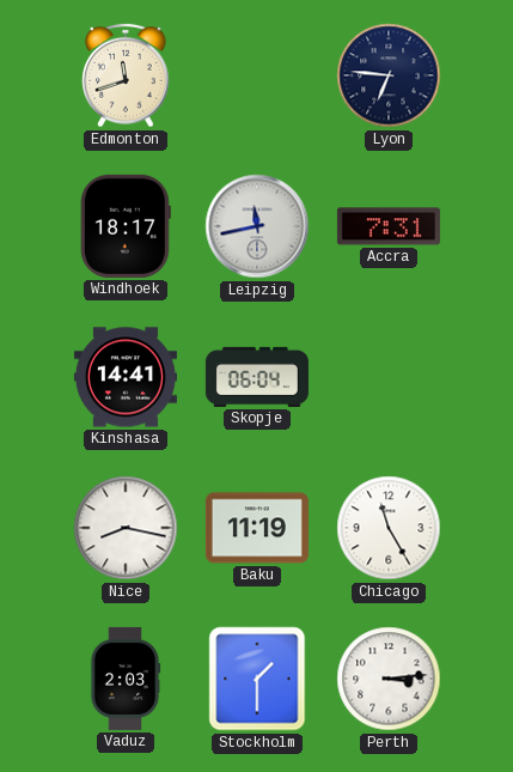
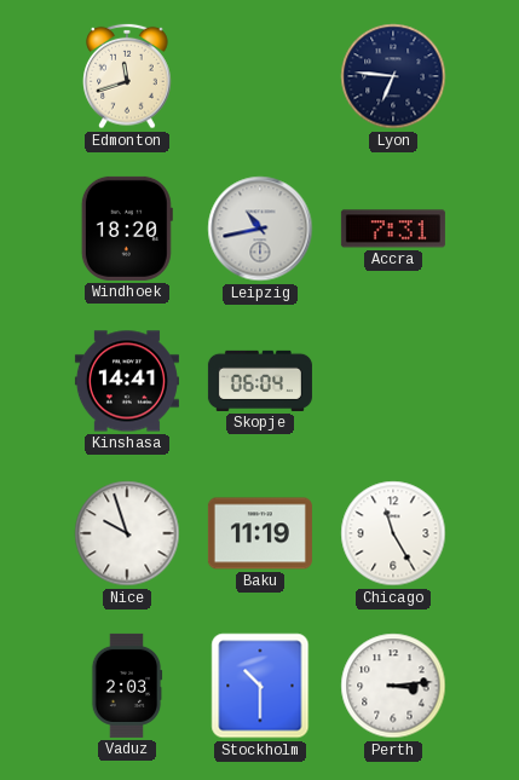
Windhoek: 18:17 -> 18:20 (127, 229)
Leipzig: 11:43 -> 10:43 (260, 229)
Nice: 8:17 -> 9:57 (127, 533)
Stockholm: 1:30 -> 10:30 (260, 686)
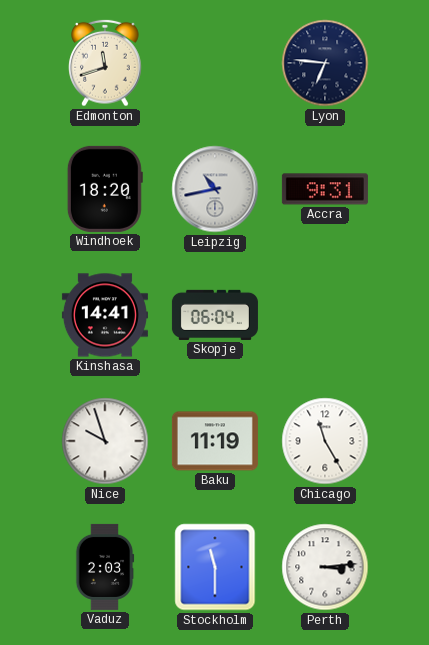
Accra: 7:31 -> 9:31 (325, 189)
Stockholm: 10:30 -> 11:30 (215, 567)
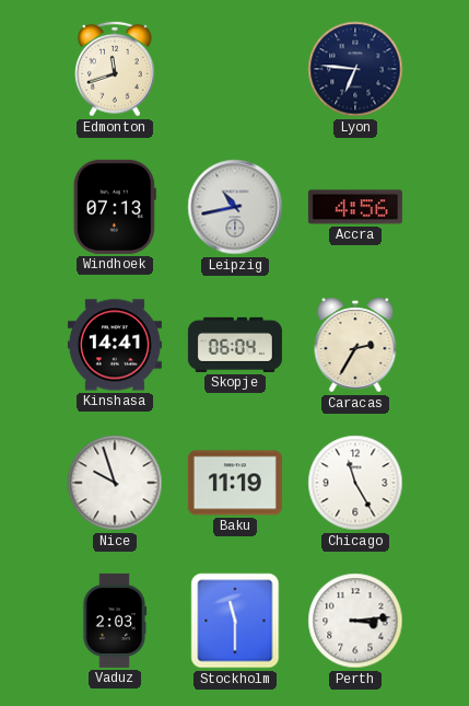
Windhoek: 18:20 -> 07:13 (115, 207)
Accra: 9:31 -> 4:56 (355, 207)
Caracas: none -> 2:35 (355, 345)
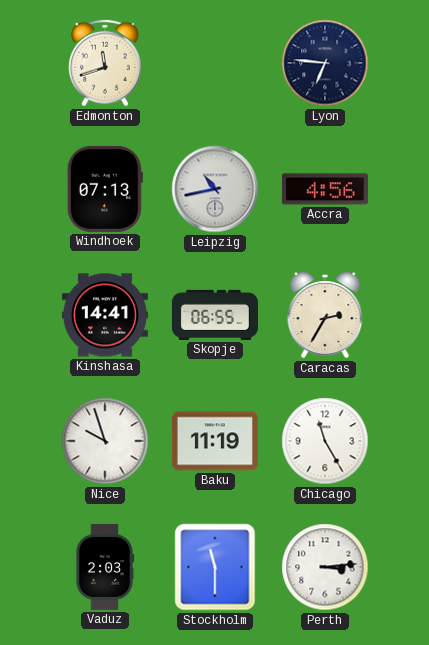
Skopje: 06:04 -> 06:55 (215, 315)
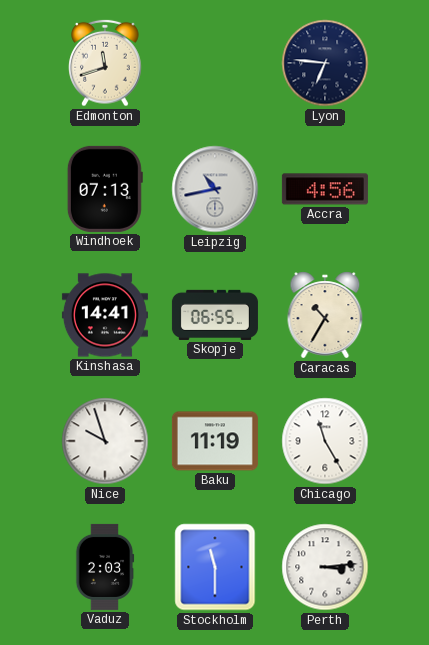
Caracas: 2:35 -> 10:35 (325, 315)
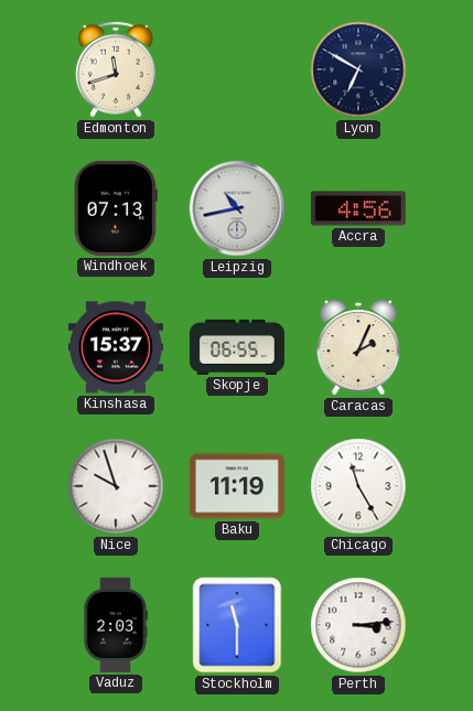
Lyon: 6:46 -> 6:50 (358, 69)
Kinshasa: 14:41 -> 15:37 (116, 347)
Caracas: 10:35 -> 2:04 (358, 347)
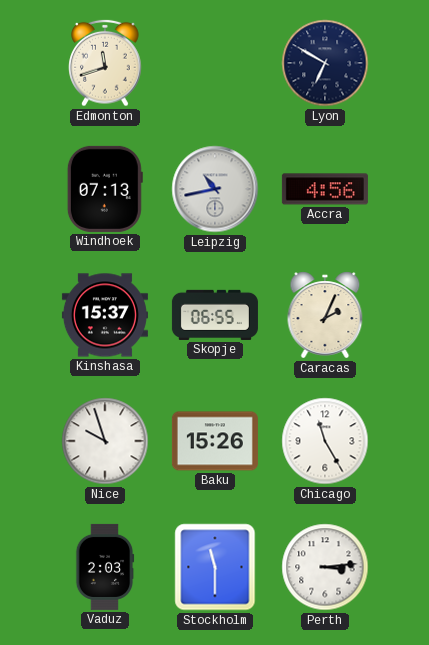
Baku: 11:19 -> 15:26 (215, 441)
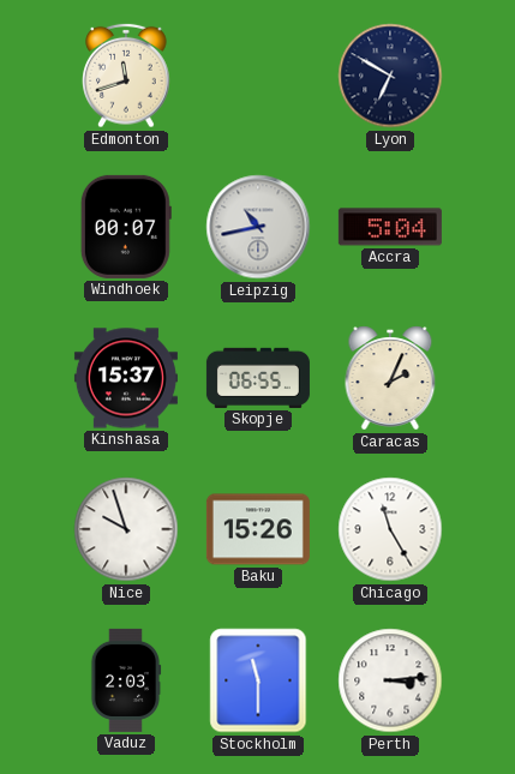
Windhoek: 07:13 -> 00:07 (126, 227)
Accra: 4:56 -> 5:04 (390, 227)
